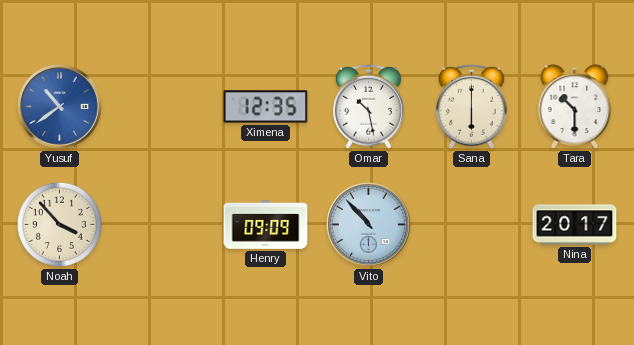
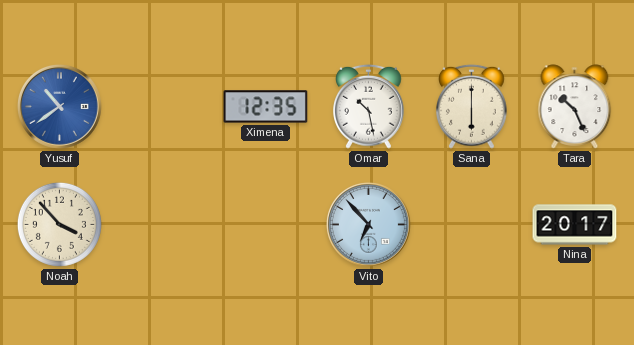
Tara: 10:30 -> 10:26 (575, 107)
Henry: 09:09 -> none (266, 225)
Vito: 10:53 -> 6:53 (368, 224)
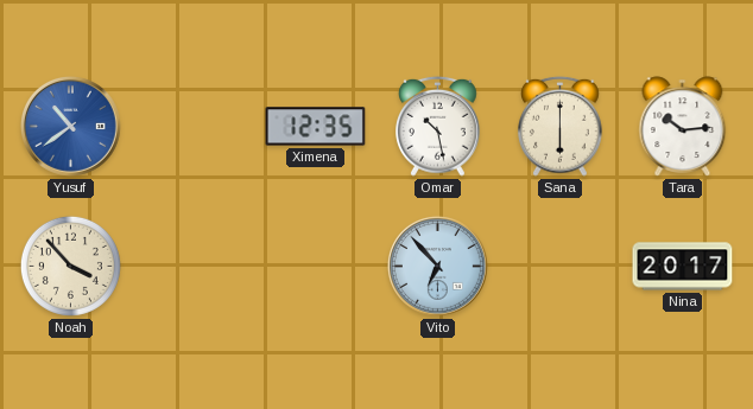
Tara: 10:26 -> 10:14 (683, 127)
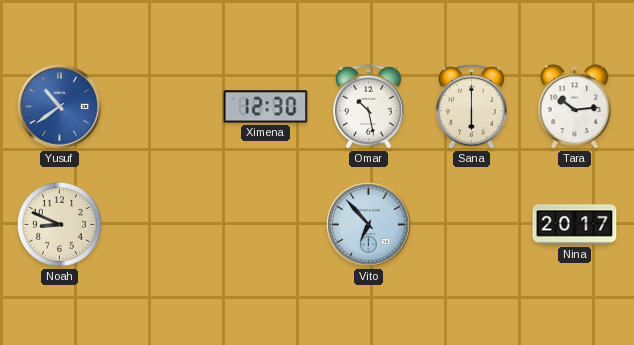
Ximena: 12:35 -> 12:30 (266, 107)
Noah: 3:53 -> 8:49 (59, 224)
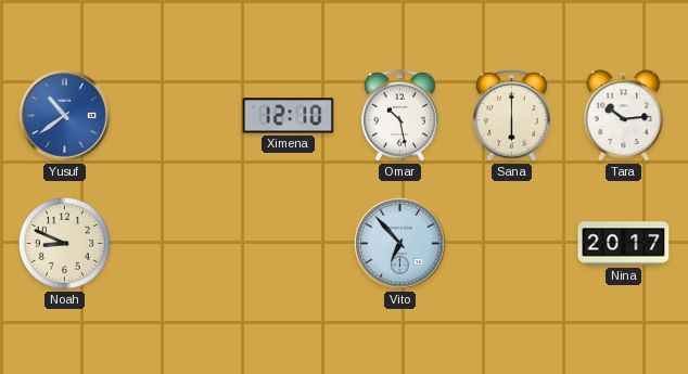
Ximena: 12:30 -> 12:10 (289, 116)
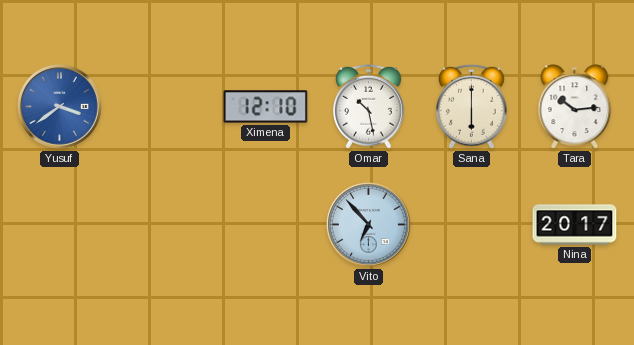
Yusuf: 10:39 -> 3:39 (59, 106)
Noah: 8:49 -> none (64, 243)
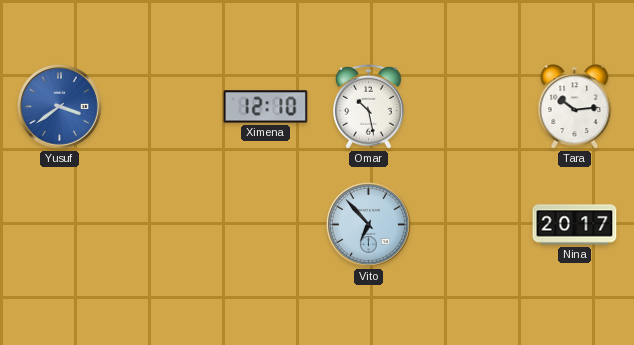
Sana: 6:00 -> none (472, 106)
